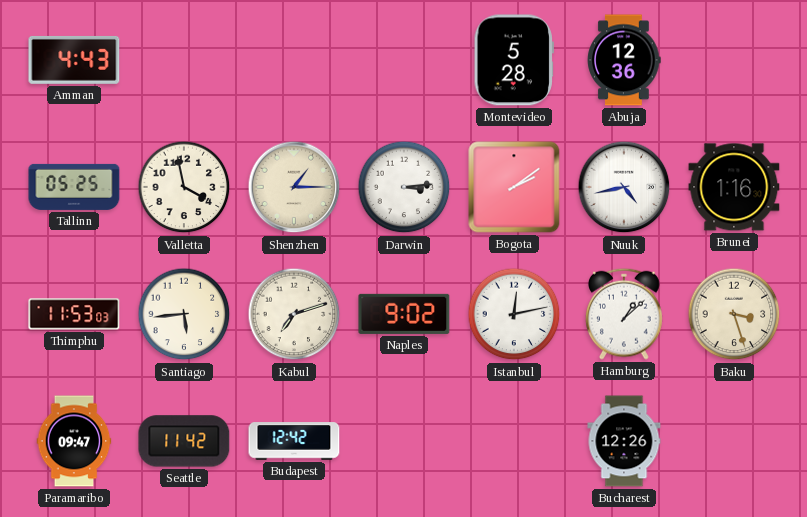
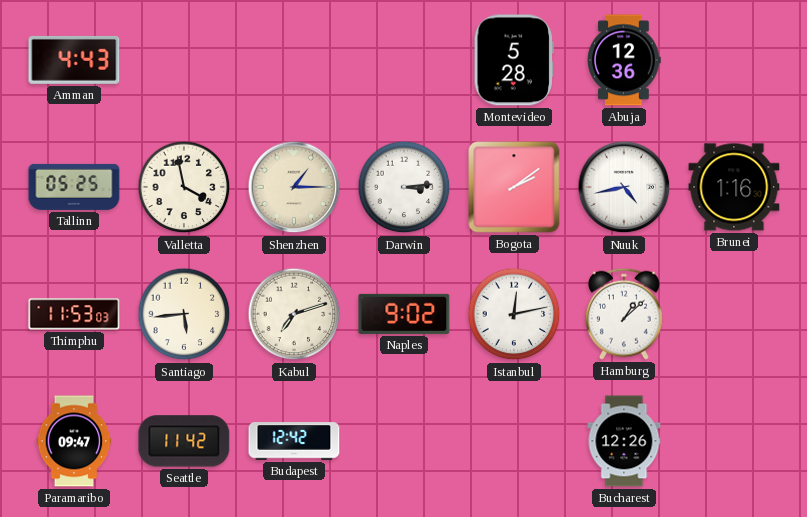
Baku: 3:27 -> none (734, 314)
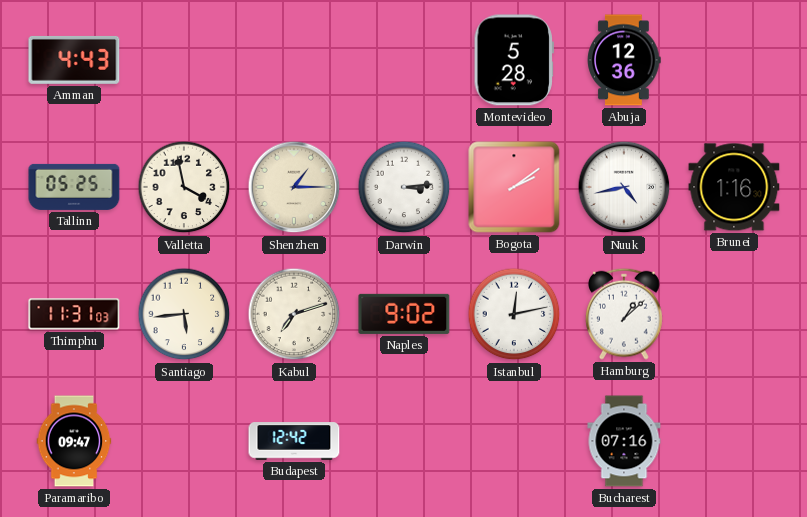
Thimphu: 11:53 -> 11:31 (74, 314)
Seattle: 11:42 -> none (184, 441)
Bucharest: 12:26 -> 07:16 (624, 441)
